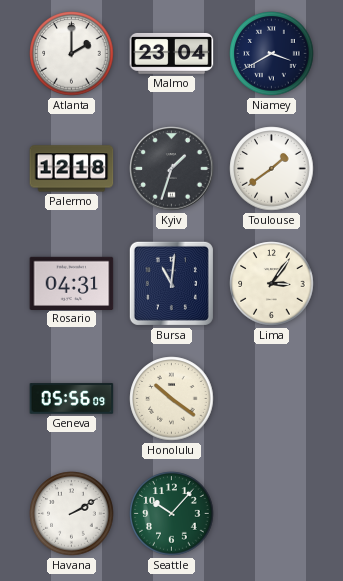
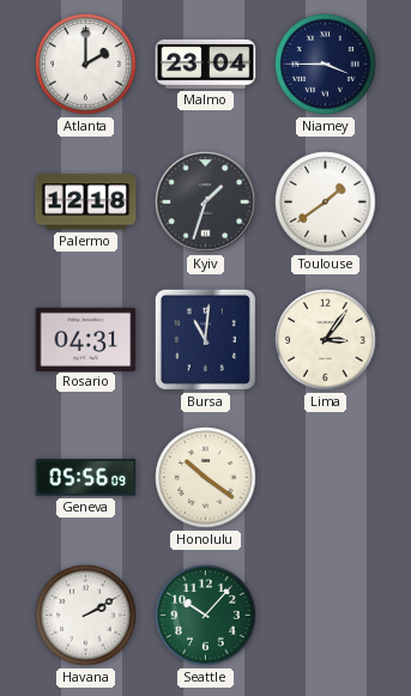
Niamey: 3:40 -> 3:45 (326, 65)
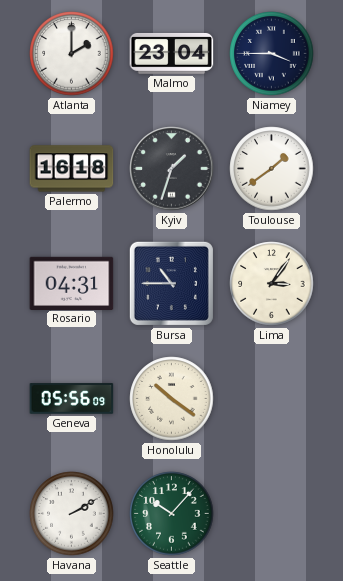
Palermo: 12:18 -> 16:18 (72, 169)
Bursa: 11:01 -> 10:45 (171, 283)
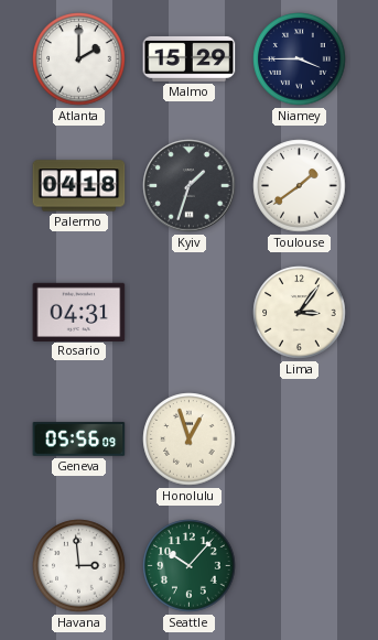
Malmo: 23:04 -> 15:29 (190, 59)
Palermo: 16:18 -> 04:18 (79, 186)
Bursa: 10:45 -> none (171, 283)
Honolulu: 10:21 -> 12:57 (190, 440)
Havana: 2:10 -> 2:59 (79, 566)
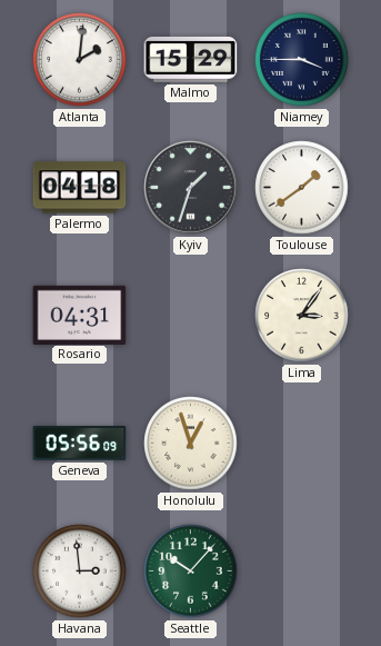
Atlanta: 2:00 -> 2:01 (80, 60)
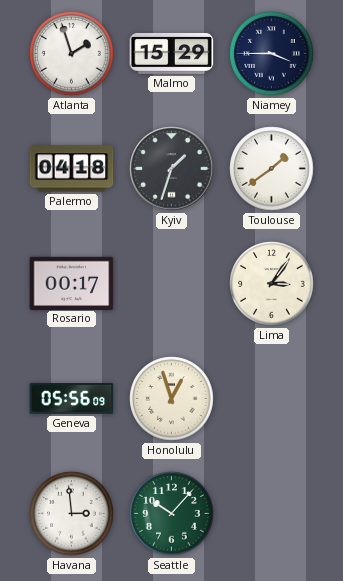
Atlanta: 2:01 -> 1:57 (72, 54)
Rosario: 04:31 -> 00:17 (72, 283)
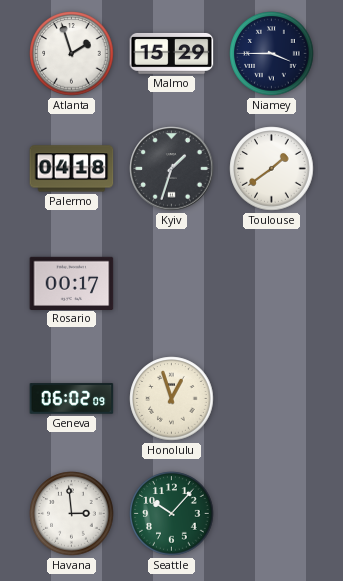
Lima: 3:06 -> none (272, 284)
Geneva: 05:56 -> 06:02 (72, 399)
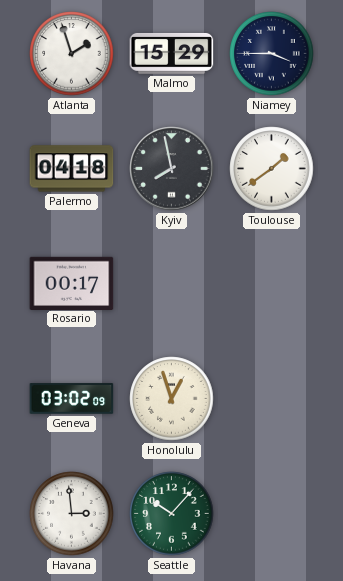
Kyiv: 1:33 -> 7:58 (172, 169)
Geneva: 06:02 -> 03:02 (72, 399)
